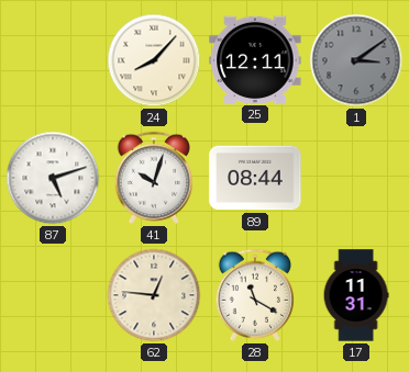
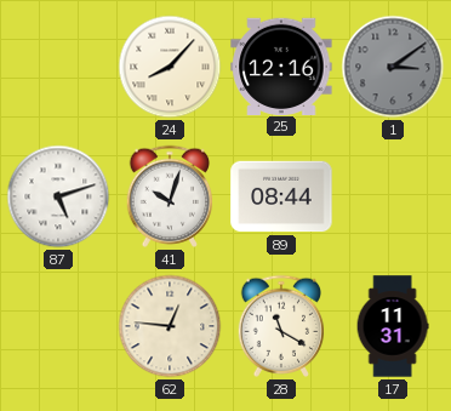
25: 12:11 -> 12:16 (281, 65)
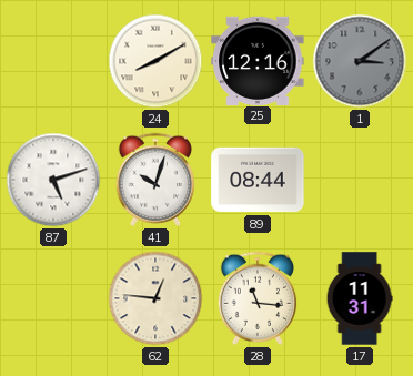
24: 8:07 -> 8:10 (155, 61)
28: 11:20 -> 11:16 (258, 298)
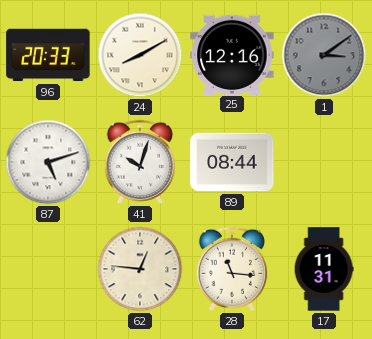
96: none -> 20:33 (48, 55)
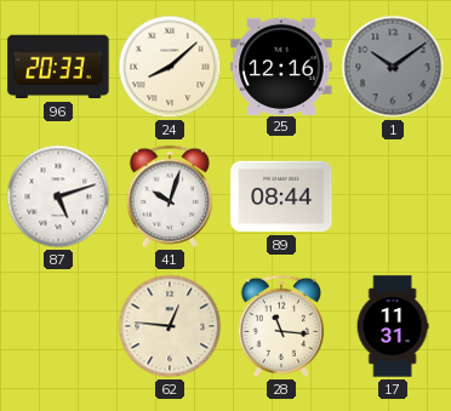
24: 8:10 -> 8:08 (170, 67)
1: 3:09 -> 10:09 (393, 67)
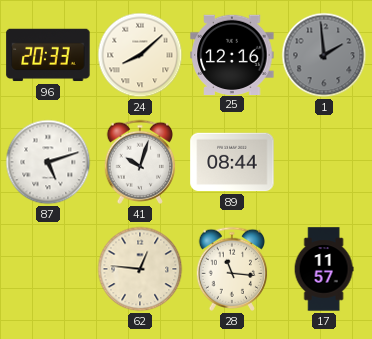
1: 10:09 -> 1:59 (324, 55)
17: 11:31 -> 11:57 (324, 269)
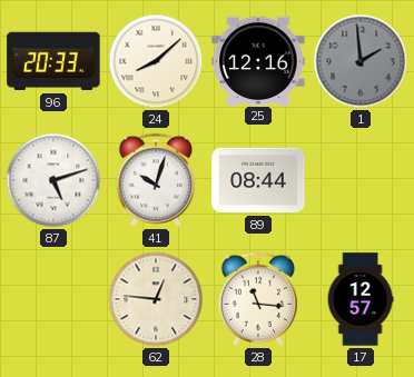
17: 11:57 -> 12:57 (361, 299)
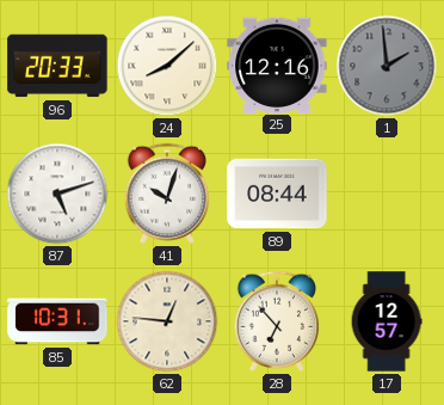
85: none -> 10:31 (57, 321)
28: 11:16 -> 6:53 (277, 321)
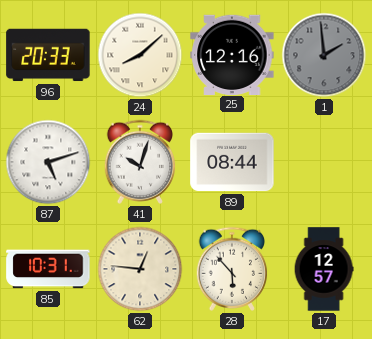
28: 6:53 -> 5:53 (232, 269)
